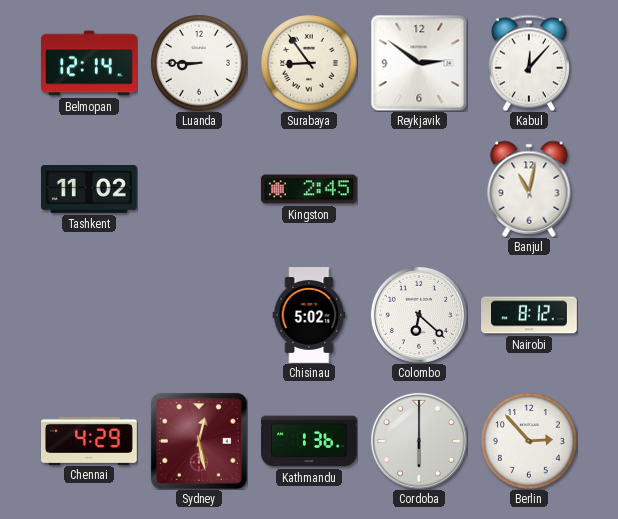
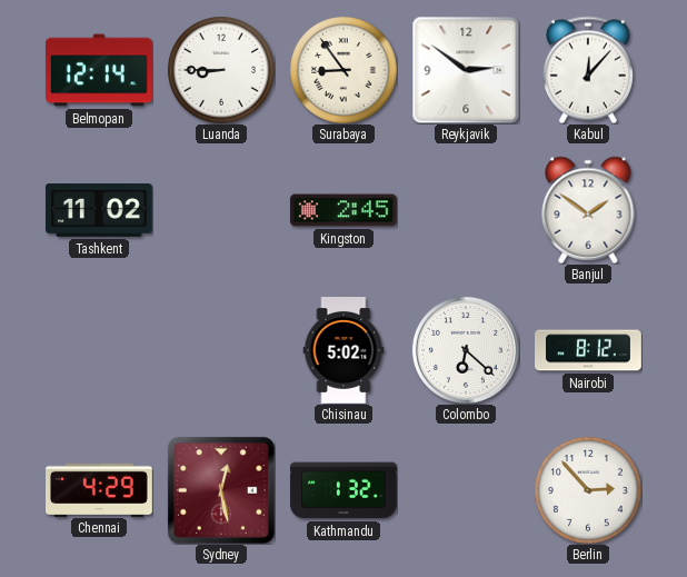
Banjul: 11:02 -> 1:51 (588, 210)
Kathmandu: 1:36 -> 1:32 (345, 490)
Cordoba: 6:00 -> none (419, 441)
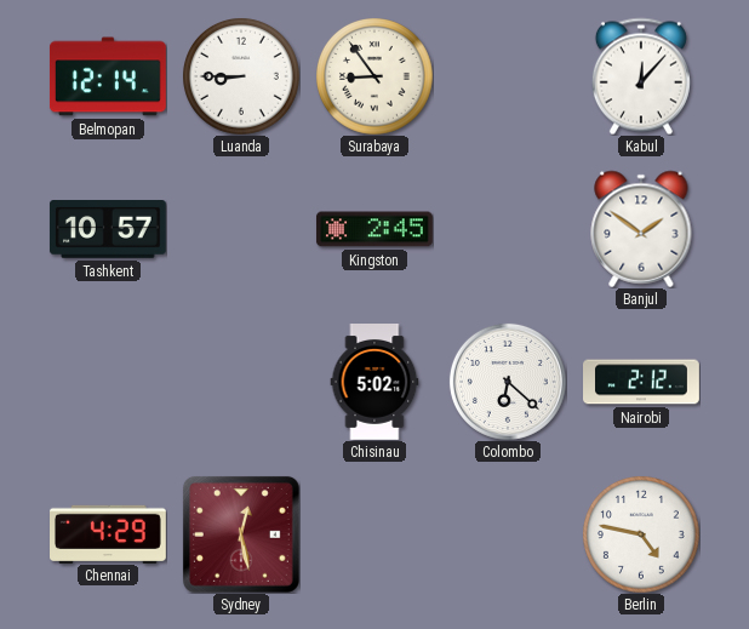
Reykjavik: 2:51 -> none (466, 70)
Tashkent: 11:02 -> 10:57 (108, 230)
Nairobi: 8:12 -> 2:12 (642, 382)
Kathmandu: 1:32 -> none (345, 490)
Berlin: 2:53 -> 4:47 (641, 534)
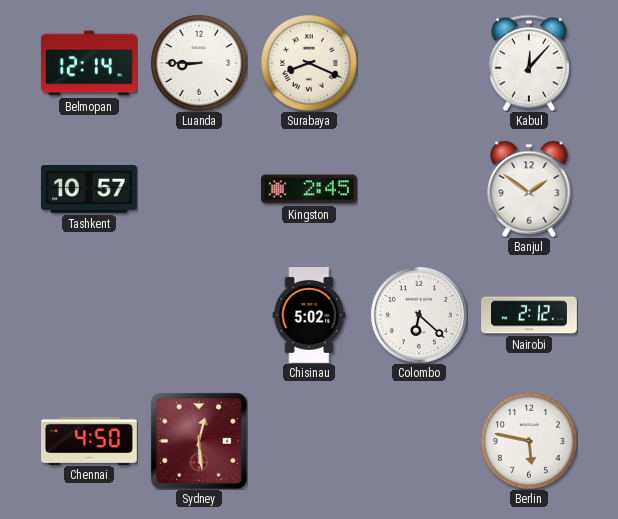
Surabaya: 8:54 -> 8:19 (309, 63)
Chennai: 4:29 -> 4:50 (90, 440)
Sydney: 12:28 -> 12:29 (199, 441)
Berlin: 4:47 -> 5:47 (529, 441)
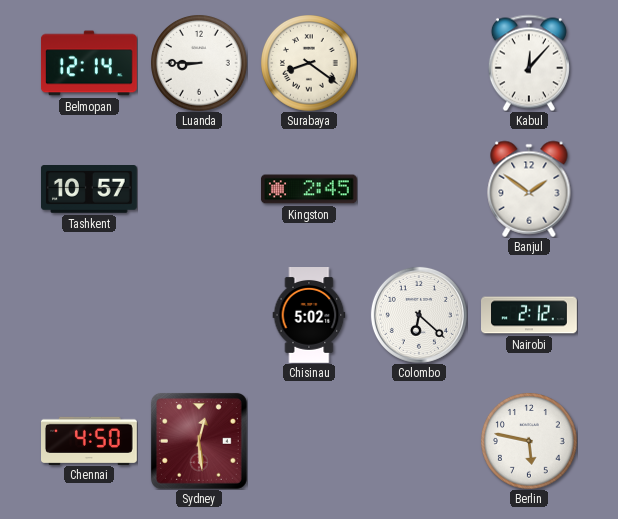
Surabaya: 8:19 -> 8:21 (309, 63)
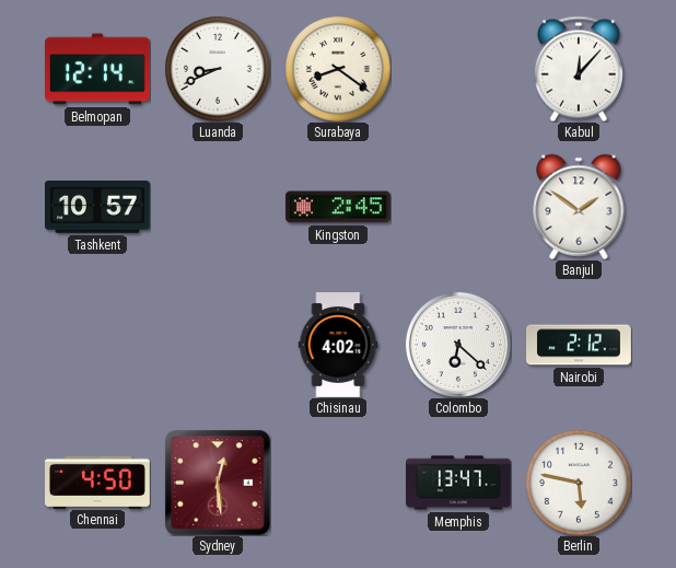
Luanda: 8:45 -> 8:41 (218, 69)
Chisinau: 5:02 -> 4:02 (338, 346)
Memphis: none -> 13:47 (459, 483)
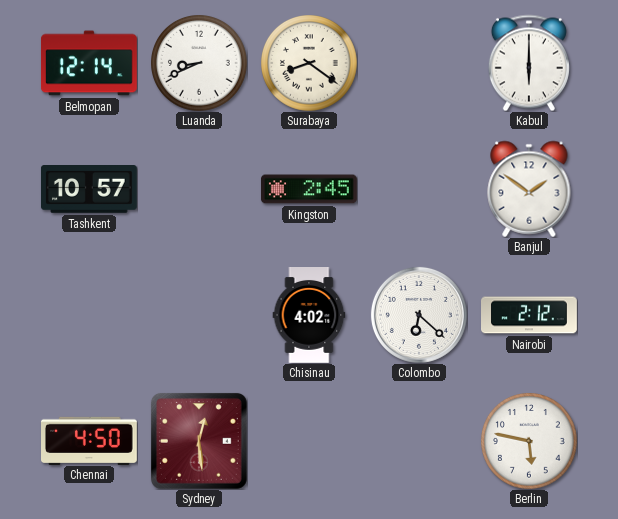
Kabul: 12:07 -> 6:00 (529, 63)
Memphis: 13:47 -> none (459, 483)
